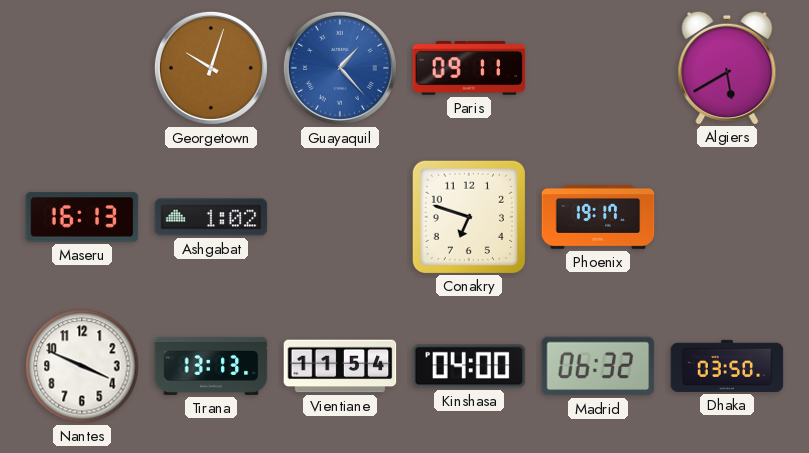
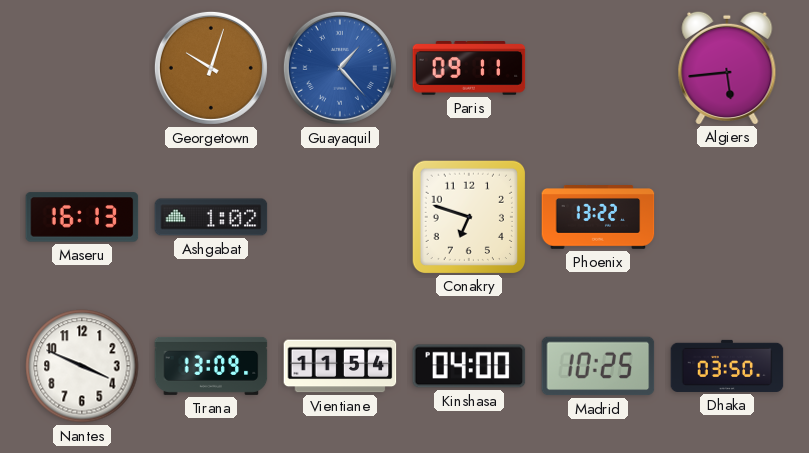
Algiers: 5:40 -> 5:44 (727, 67)
Phoenix: 19:17 -> 13:22 (598, 218)
Tirana: 13:13 -> 13:09 (211, 366)
Madrid: 06:32 -> 10:25 (598, 366)
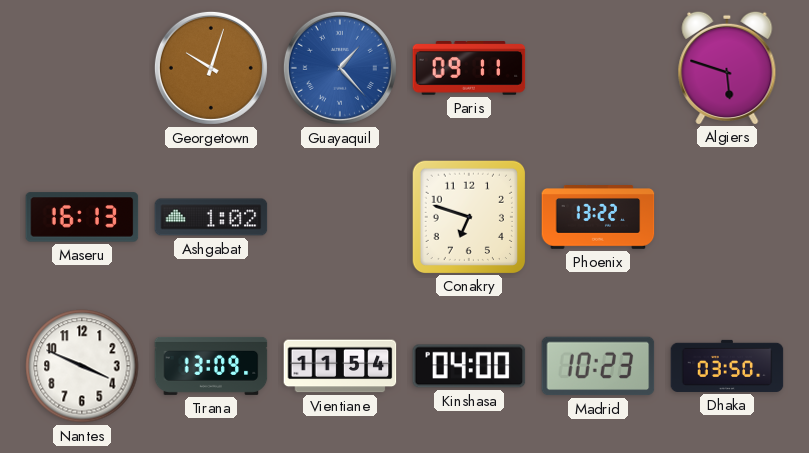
Algiers: 5:44 -> 5:48 (727, 67)
Madrid: 10:25 -> 10:23 (598, 366)
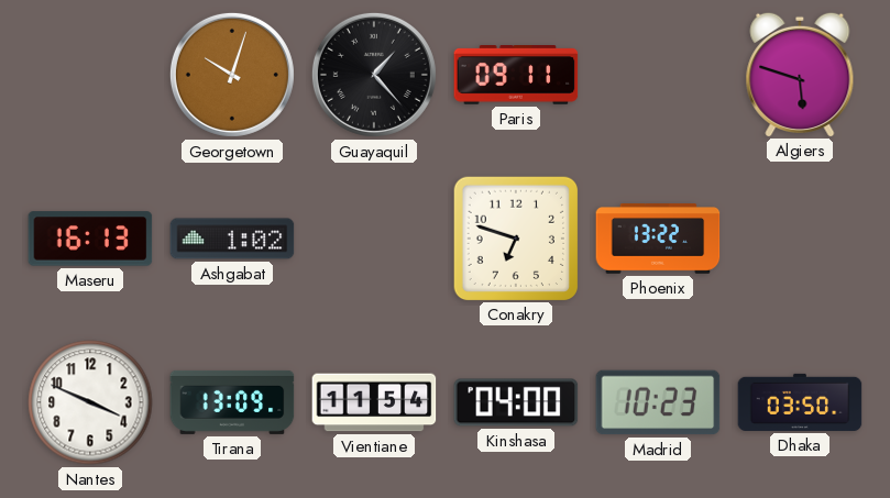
Guayaquil dial: blue -> black (374, 75)
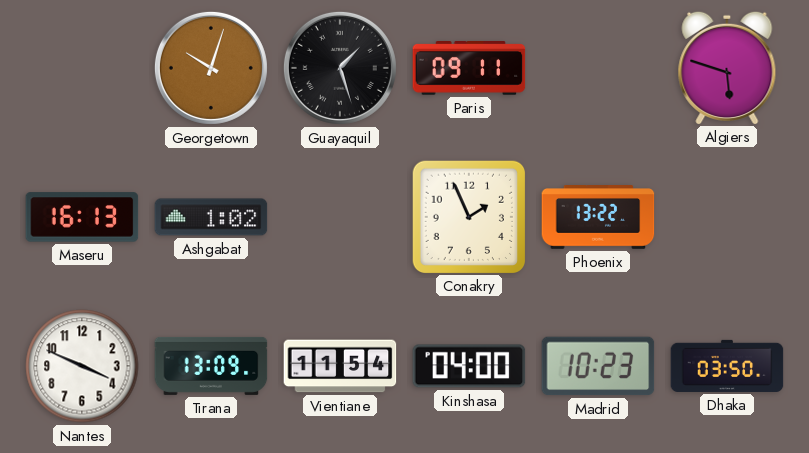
Guayaquil: 1:23 -> 1:27 (340, 68)
Conakry: 6:48 -> 1:56 (468, 216)
